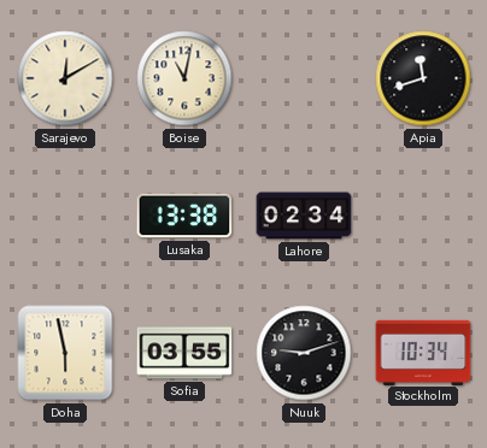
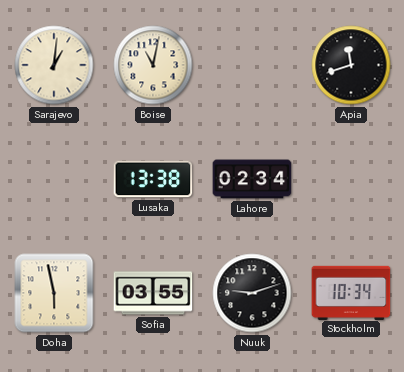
Sarajevo: 12:10 -> 1:01 (54, 65)
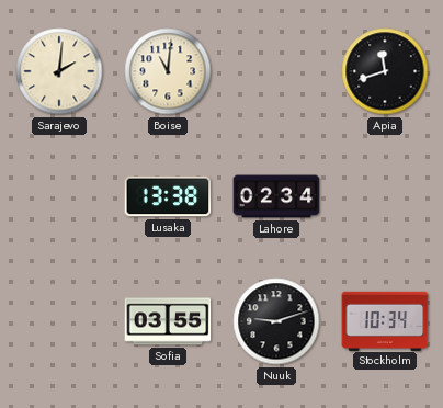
Sarajevo: 1:01 -> 2:01 (59, 71)
Boise: 11:02 -> 11:01 (168, 71)
Doha: 5:58 -> none (54, 293)
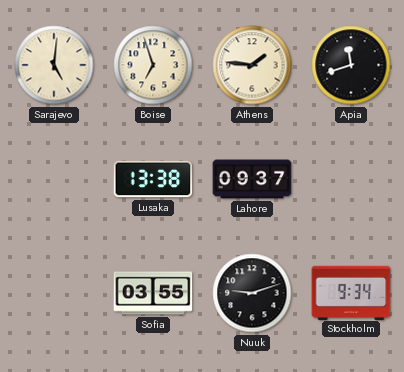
Sarajevo: 2:01 -> 5:01 (54, 65)
Boise: 11:01 -> 6:57 (153, 65)
Athens: none -> 1:46 (252, 65)
Lahore: 02:34 -> 09:37 (252, 179)
Stockholm: 10:34 -> 9:34 (351, 292)
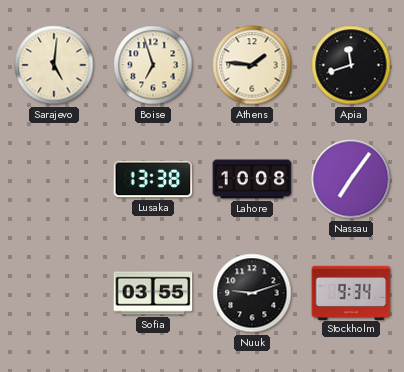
Lahore: 09:37 -> 10:08 (252, 179)
Nassau: none -> 7:06 (351, 179)
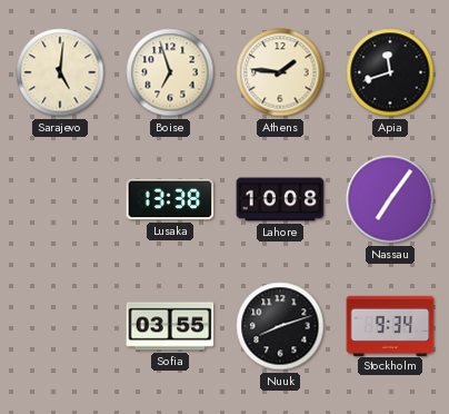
Nuuk: 9:12 -> 8:12 (280, 326)
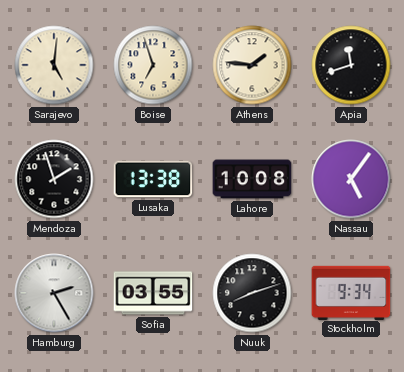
Mendoza: none -> 1:57 (54, 179)
Nassau: 7:06 -> 5:06 (351, 179)
Hamburg: none -> 2:25 (54, 293)
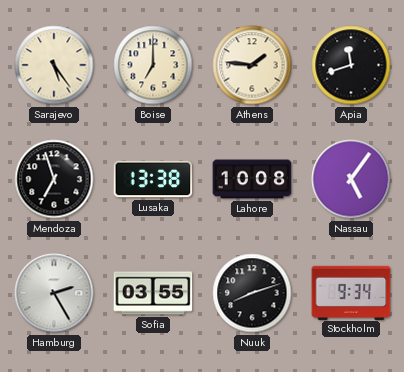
Sarajevo: 5:01 -> 5:24 (54, 65)
Boise: 6:57 -> 7:00 (153, 65)
Mendoza: 1:57 -> 6:57 (54, 179)
